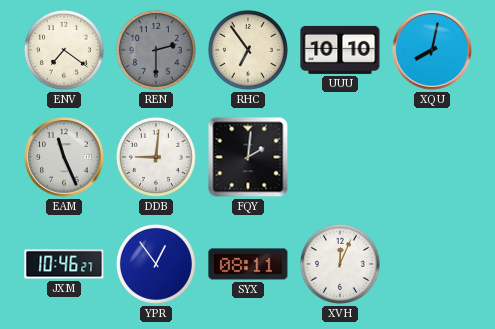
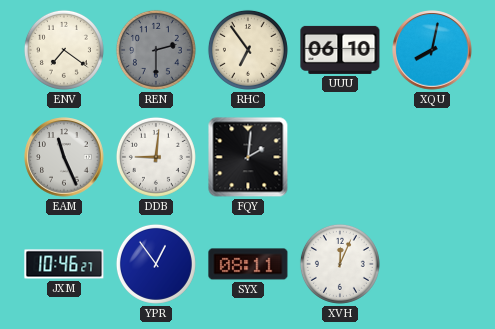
UUU: 10:10 -> 06:10 (340, 50)
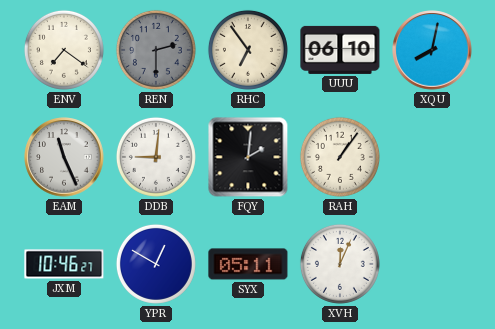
RAH: none -> 1:06 (340, 157)
YPR: 12:54 -> 12:50 (156, 264)
SYX: 08:11 -> 05:11 (248, 264)
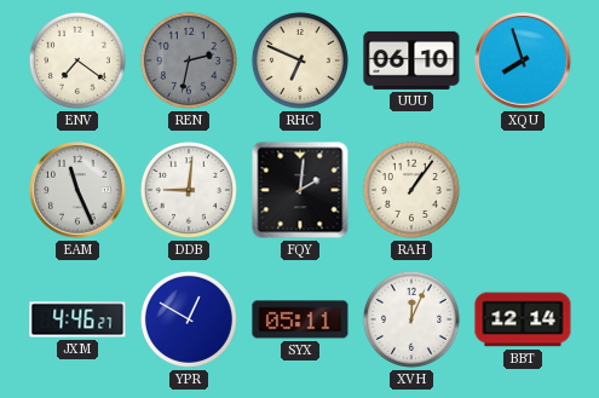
REN: 2:30 -> 2:32 (189, 60)
RHC: 6:54 -> 6:49 (300, 60)
XQU: 8:02 -> 7:57 (523, 60)
JXM: 10:46 -> 4:46 (77, 319)
BBT: none -> 12:14 (523, 319)
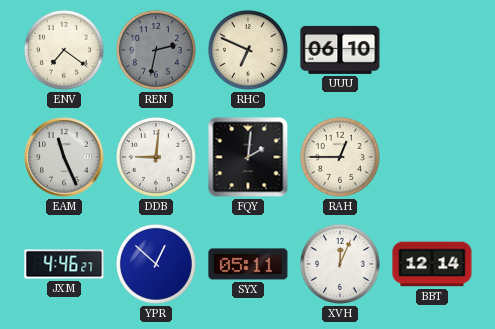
XQU: 7:57 -> none (523, 60)
RAH: 1:06 -> 12:45 (340, 157)
YPR: 12:50 -> 12:52 (156, 264)
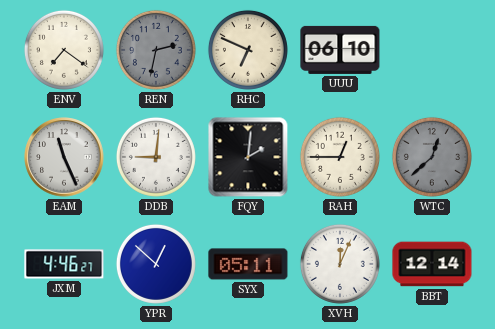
WTC: none -> 12:38 (432, 157)
